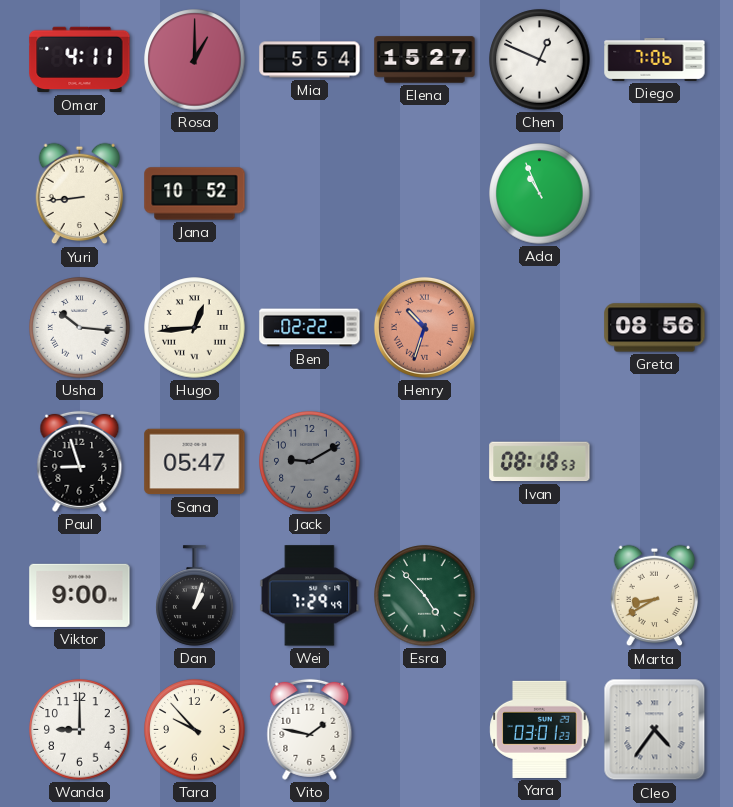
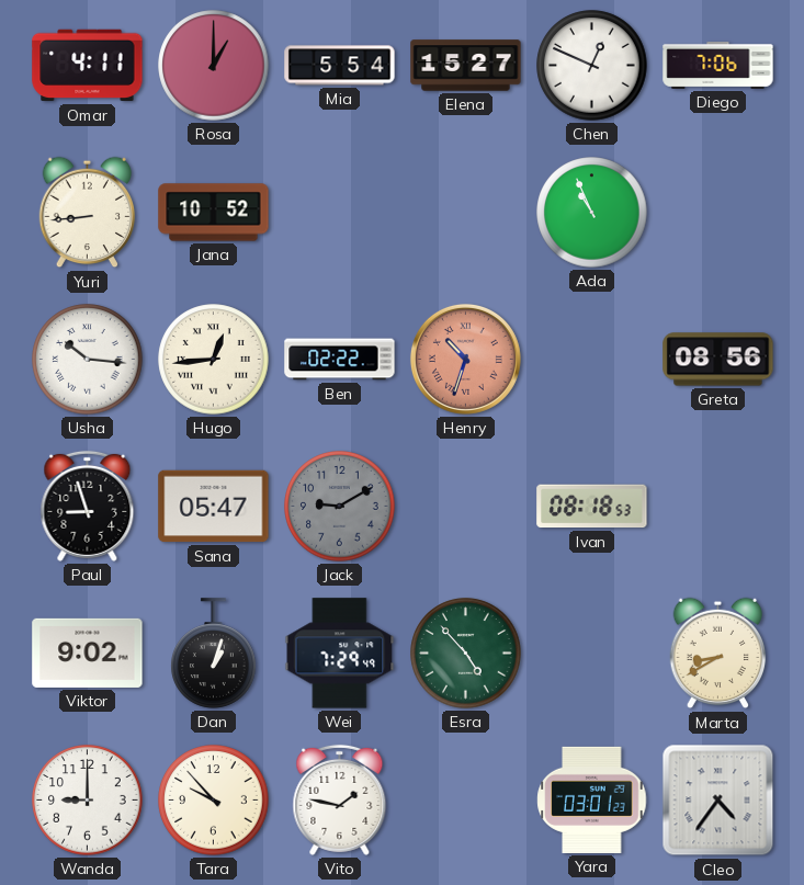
Viktor: 9:00 -> 9:02 (88, 653)
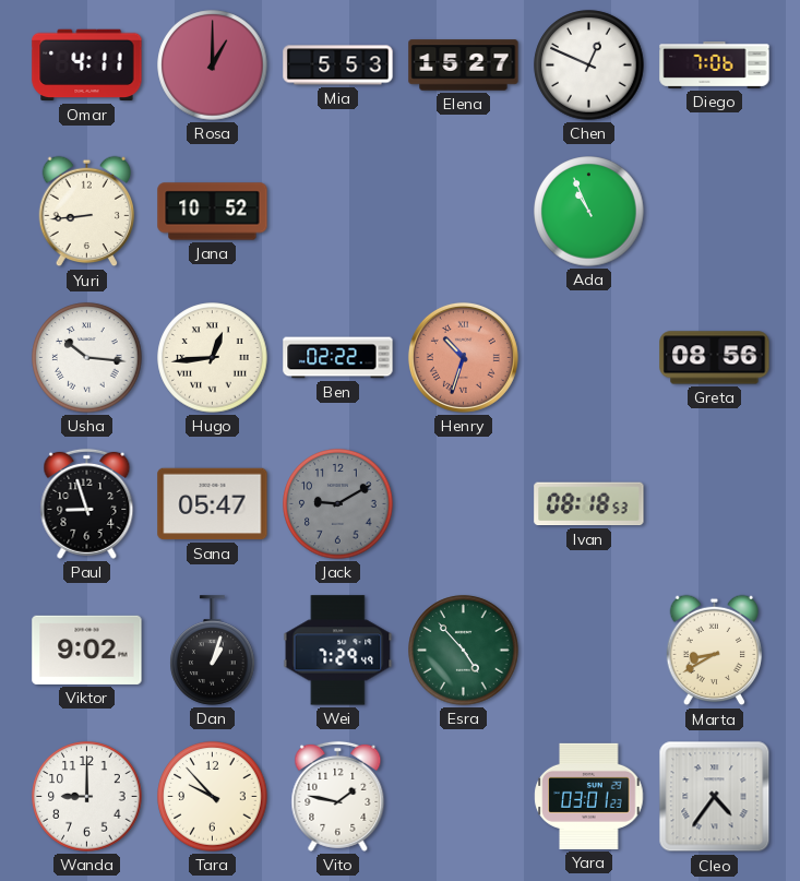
Mia: 5:54 -> 5:53 (338, 66)
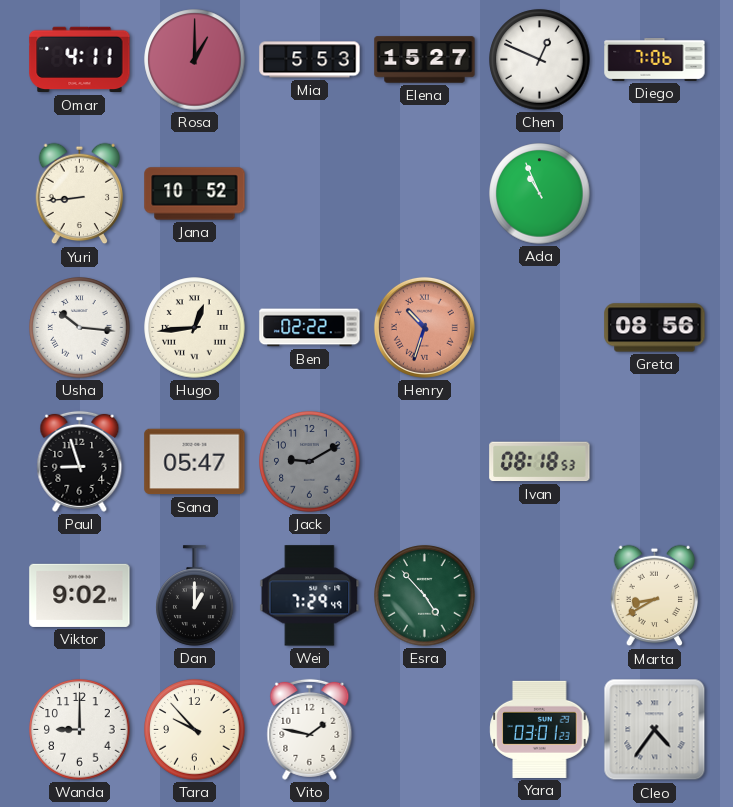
Dan: 1:03 -> 1:00 (195, 596)
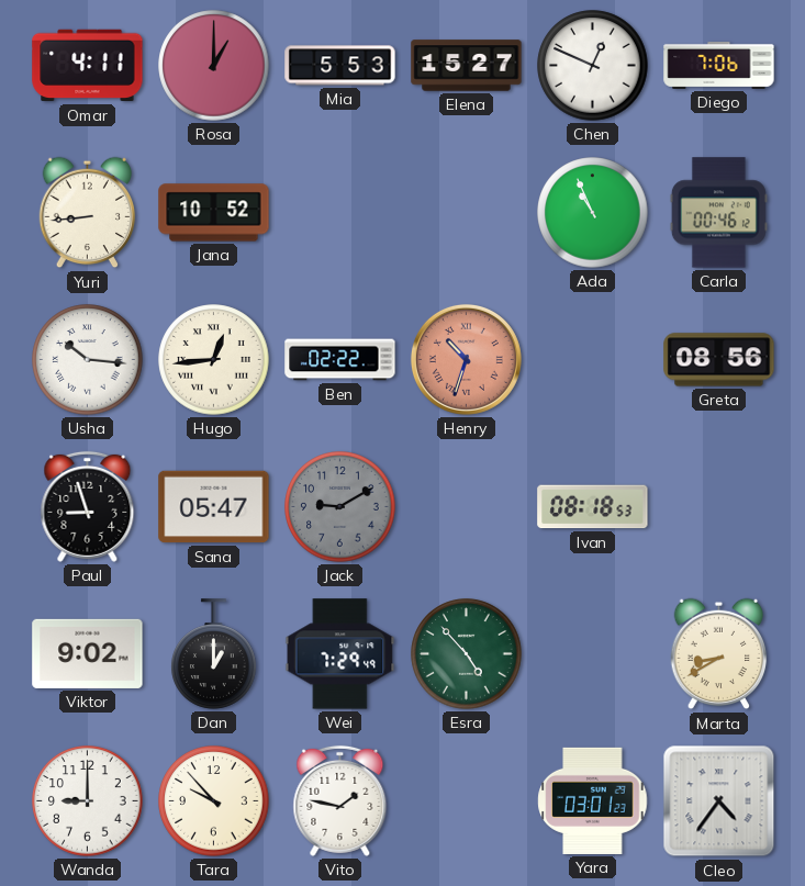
Carla: none -> 00:46 (718, 213)
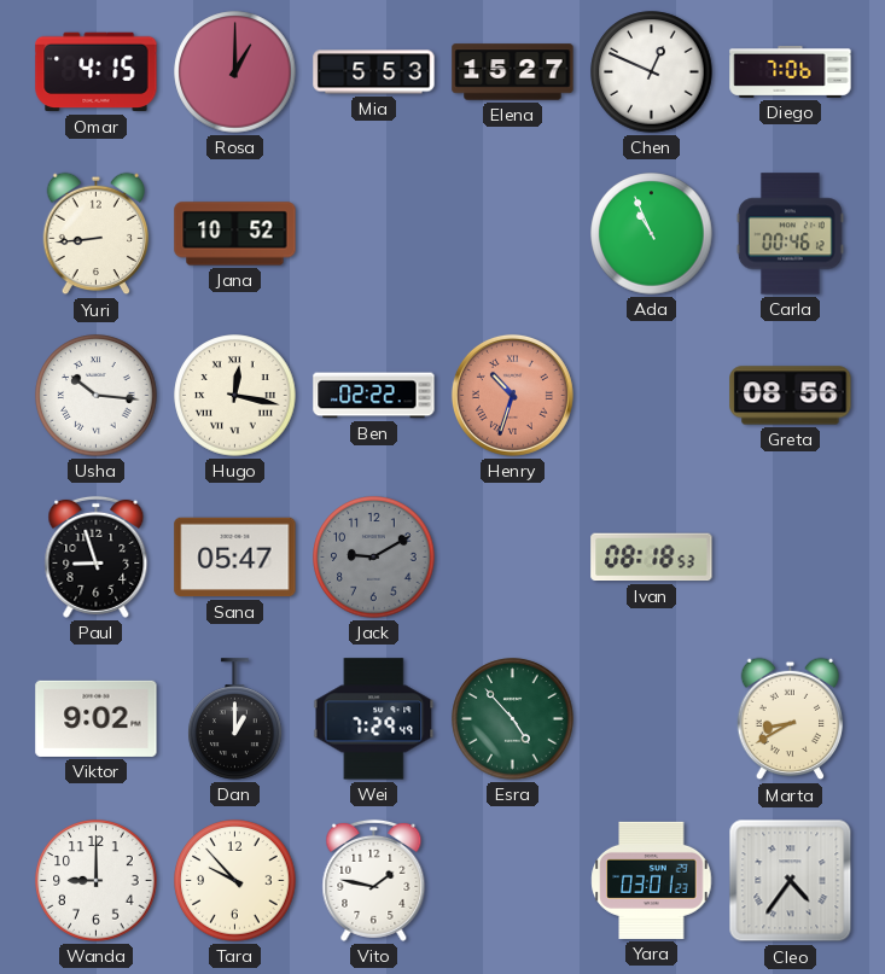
Omar: 4:11 -> 4:15 (97, 72)
Hugo: 12:44 -> 12:17 (235, 396)
